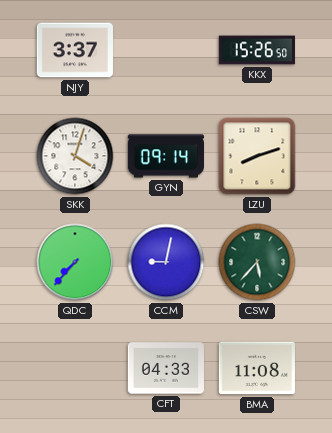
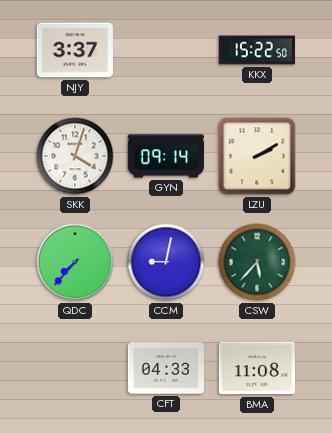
KKX: 15:26 -> 15:22 (256, 50)
LZU: 8:12 -> 2:10 (257, 156)
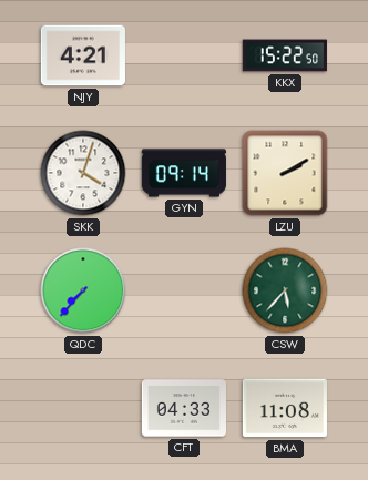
NJY: 3:37 -> 4:21 (83, 55)
CCM: 9:02 -> none (166, 262)
